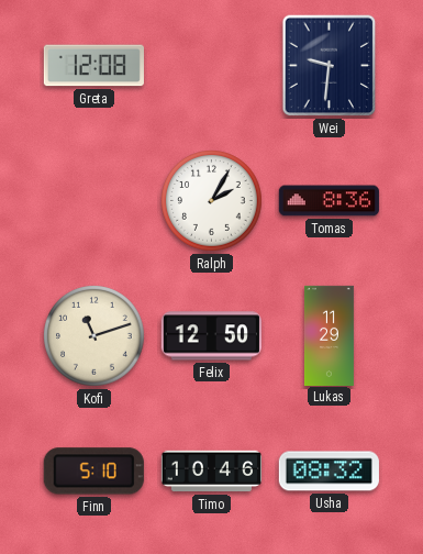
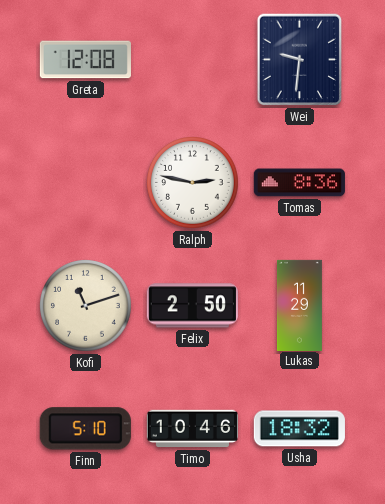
Ralph: 2:05 -> 2:47 (193, 183)
Felix: 12:50 -> 2:50 (192, 306)
Usha: 08:32 -> 18:32 (299, 429)
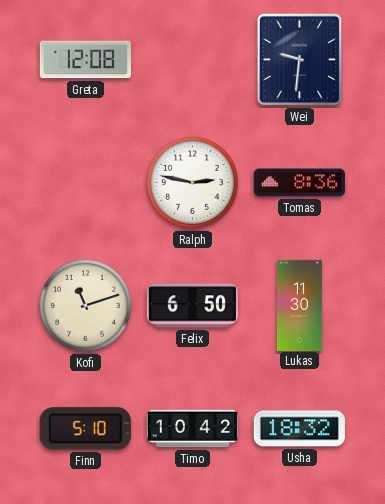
Felix: 2:50 -> 6:50 (192, 306)
Lukas: 11:29 -> 11:30 (299, 305)
Timo: 10:46 -> 10:42 (192, 429)
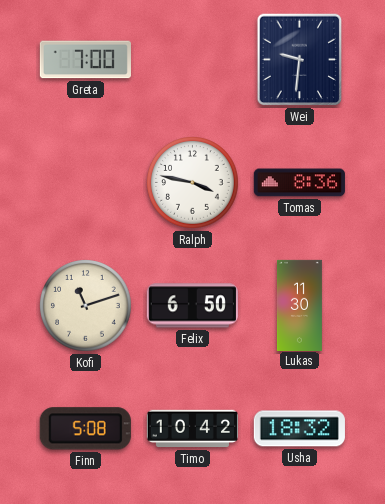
Greta: 12:08 -> 7:00 (85, 60)
Ralph: 2:47 -> 3:47 (193, 183)
Finn: 5:10 -> 5:08 (85, 429)
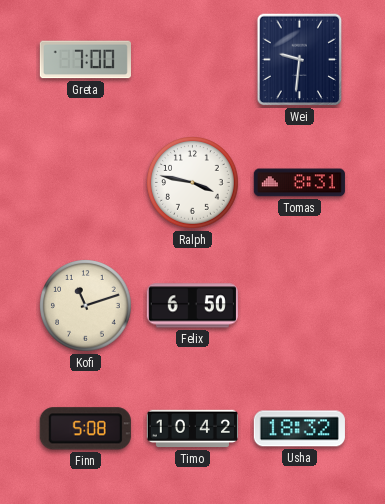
Tomas: 8:36 -> 8:31 (299, 183)
Lukas: 11:30 -> none (299, 305)
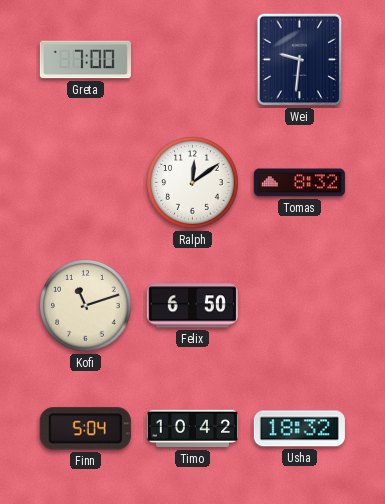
Ralph: 3:47 -> 12:09 (193, 183)
Tomas: 8:31 -> 8:32 (299, 183)
Finn: 5:08 -> 5:04 (85, 429)
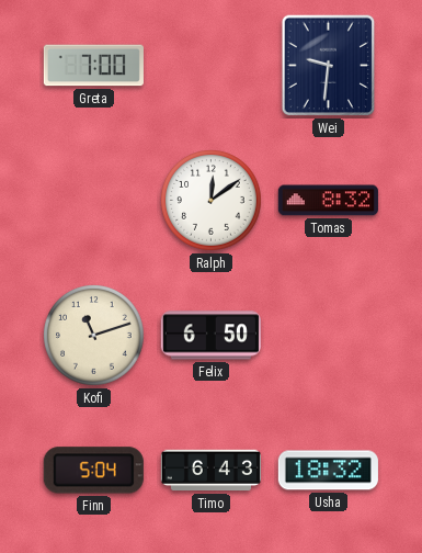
Timo: 10:42 -> 6:43 (210, 471)
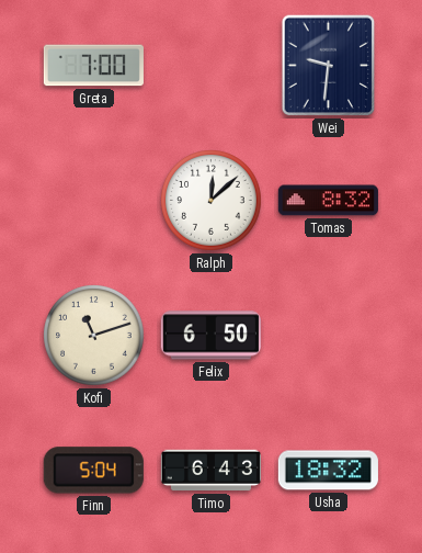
Ralph: 12:09 -> 12:08 (212, 201)
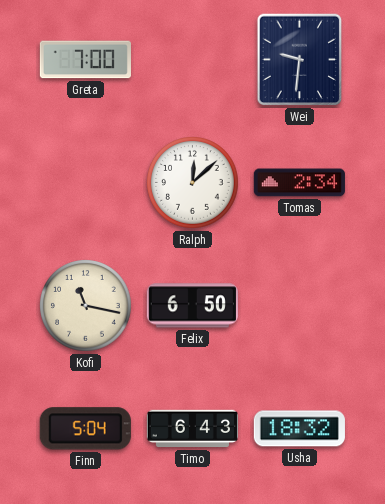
Tomas: 8:32 -> 2:34 (299, 183)
Kofi: 11:12 -> 11:17 (86, 306)
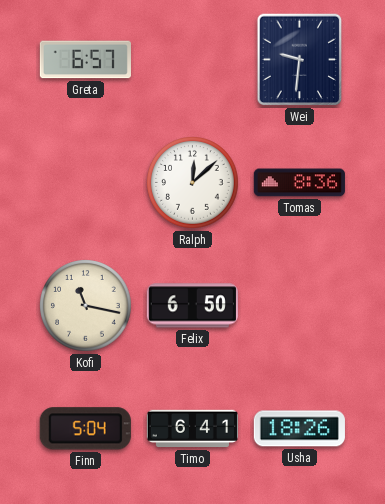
Greta: 7:00 -> 6:57 (85, 60)
Tomas: 2:34 -> 8:36 (299, 183)
Timo: 6:43 -> 6:41 (192, 429)
Usha: 18:32 -> 18:26 (299, 429)
